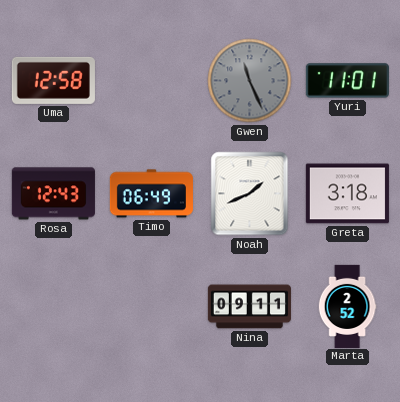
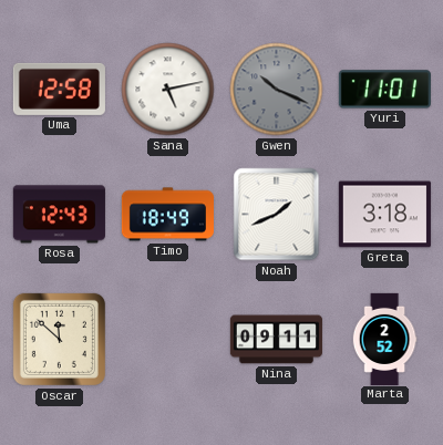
Sana: none -> 5:13 (168, 90)
Gwen: 11:26 -> 10:19 (277, 90)
Timo: 06:49 -> 18:49 (167, 215)
Oscar: none -> 11:52 (59, 339)
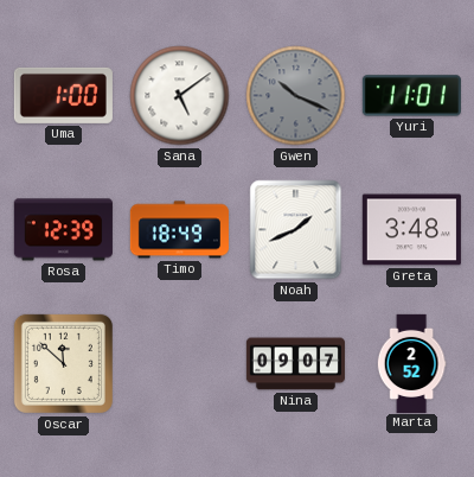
Uma: 12:58 -> 1:00 (63, 95)
Sana: 5:13 -> 5:09 (180, 96)
Rosa: 12:43 -> 12:39 (63, 230)
Greta: 3:18 -> 3:48 (411, 230)
Nina: 09:11 -> 09:07 (295, 364)
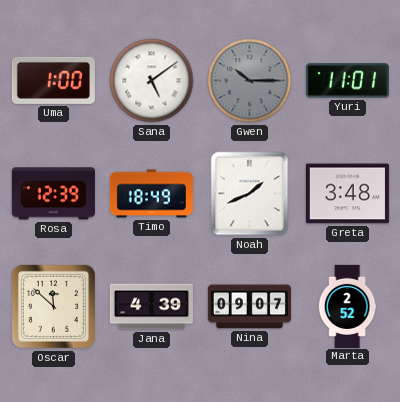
Gwen: 10:19 -> 10:15 (250, 81)
Jana: none -> 4:39 (151, 307)
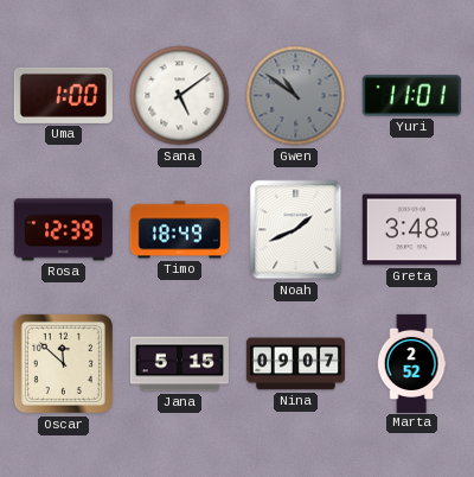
Gwen: 10:15 -> 10:51 (296, 96)
Jana: 4:39 -> 5:15 (179, 364)
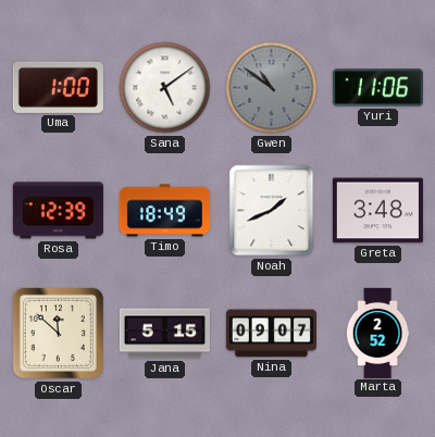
Yuri: 11:01 -> 11:06 (377, 88)
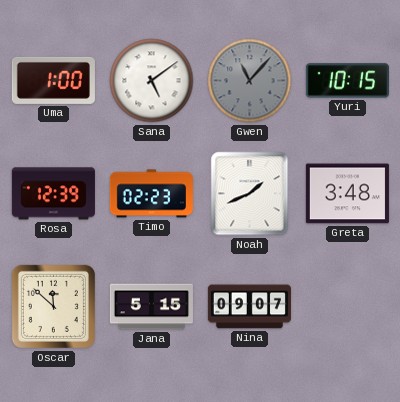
Gwen: 10:51 -> 11:07 (250, 81)
Yuri: 11:06 -> 10:15 (347, 81)
Timo: 18:49 -> 02:23 (151, 194)
Marta: 2:52 -> none (377, 333)
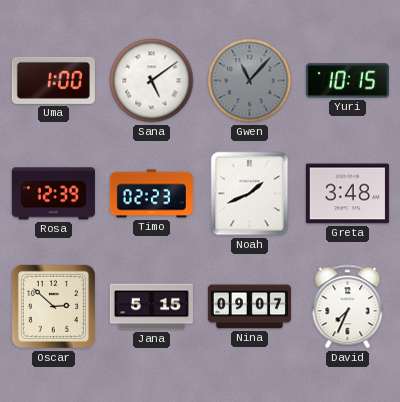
Oscar: 11:52 -> 2:52 (53, 306)
David: none -> 7:34 (348, 307)
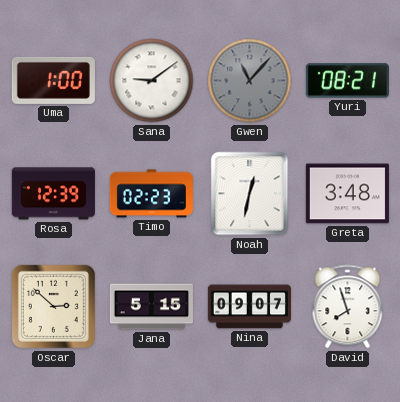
Sana: 5:09 -> 9:09 (152, 81)
Yuri: 10:15 -> 08:21 (347, 81)
Noah: 1:41 -> 12:32 (250, 194)
David: 7:34 -> 7:57 (348, 307)
